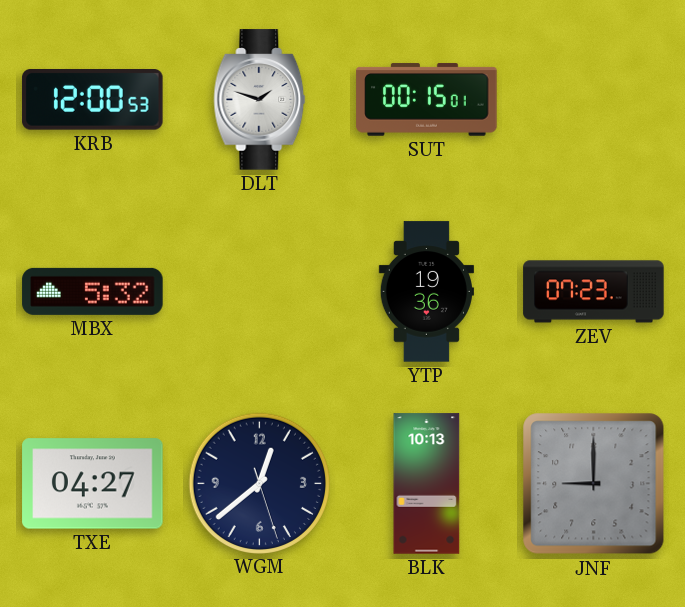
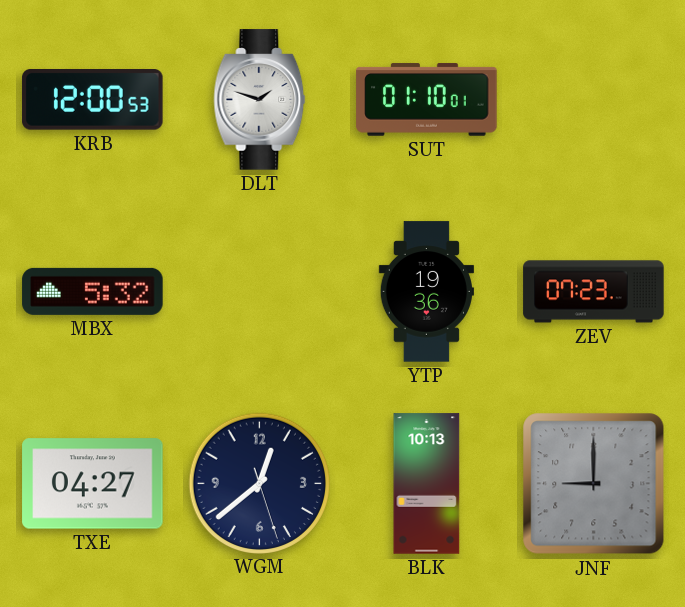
SUT: 00:15 -> 01:10 (427, 100)
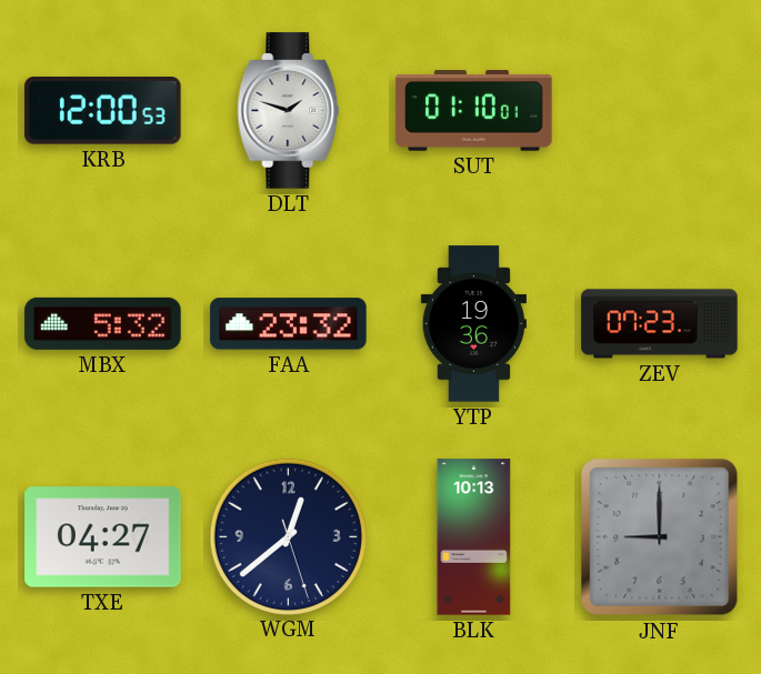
FAA: none -> 23:32 (289, 324)
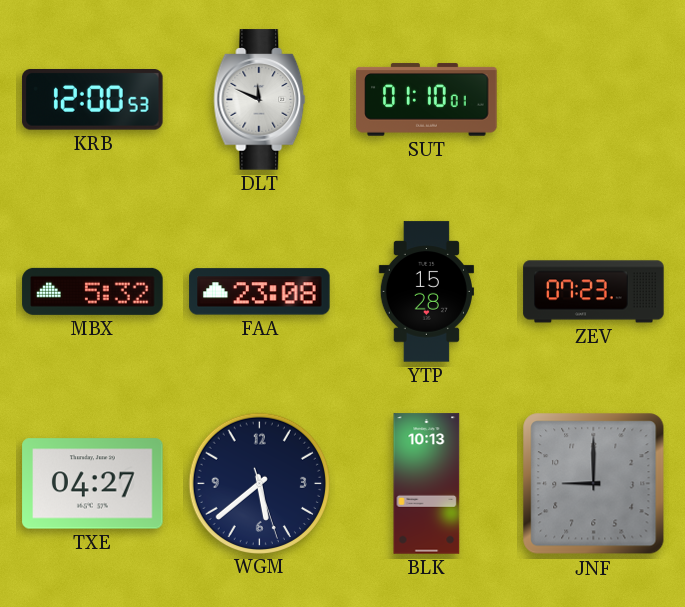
DLT: 1:48 -> 11:49 (260, 100)
FAA: 23:32 -> 23:08 (260, 292)
YTP: 19:36 -> 15:28 (426, 292)
WGM: 12:38 -> 5:38 (259, 483)
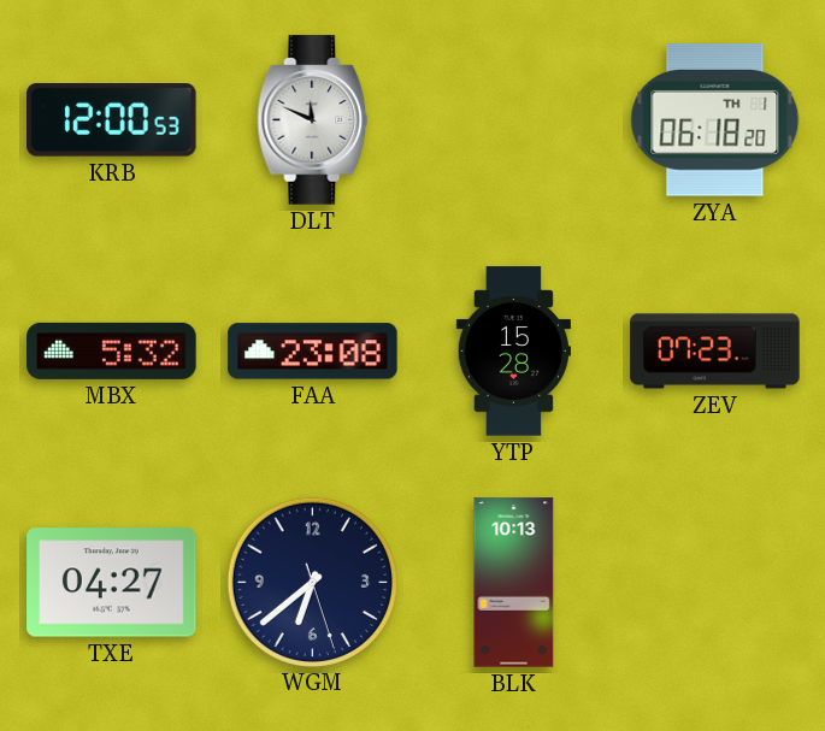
SUT: 01:10 -> none (427, 100)
ZYA: none -> 06:18 (715, 120)
WGM: 5:38 -> 6:38 (312, 582)
JNF: 9:00 -> none (594, 484)
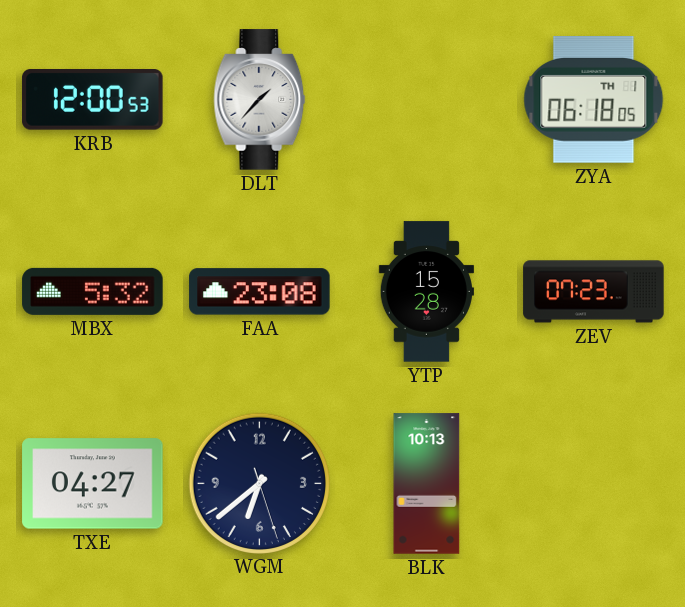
DLT: 11:49 -> 1:37 (260, 100)
ZYA: 06:18:20 -> 06:18:05 (594, 100)
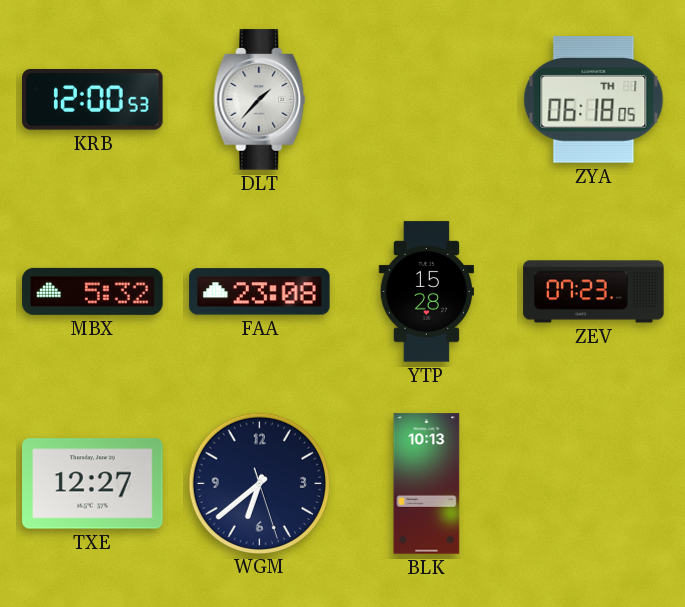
TXE: 04:27 -> 12:27 (93, 484)
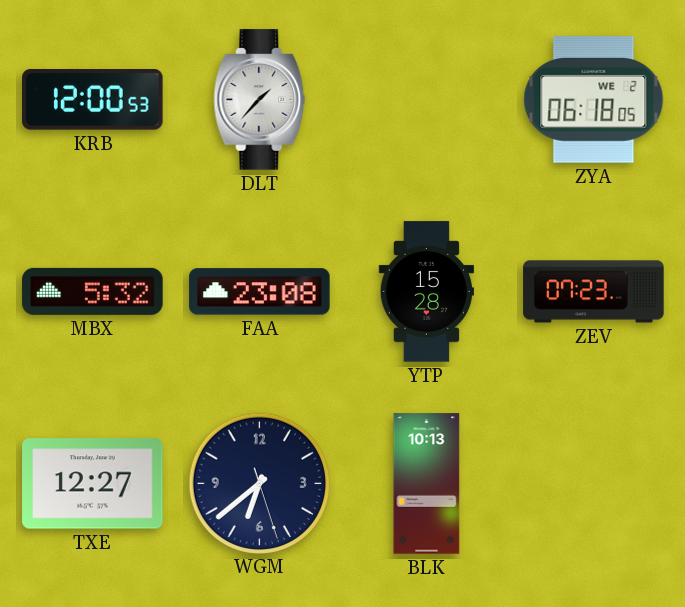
ZYA date: TH 1 -> WE 2 (594, 100)
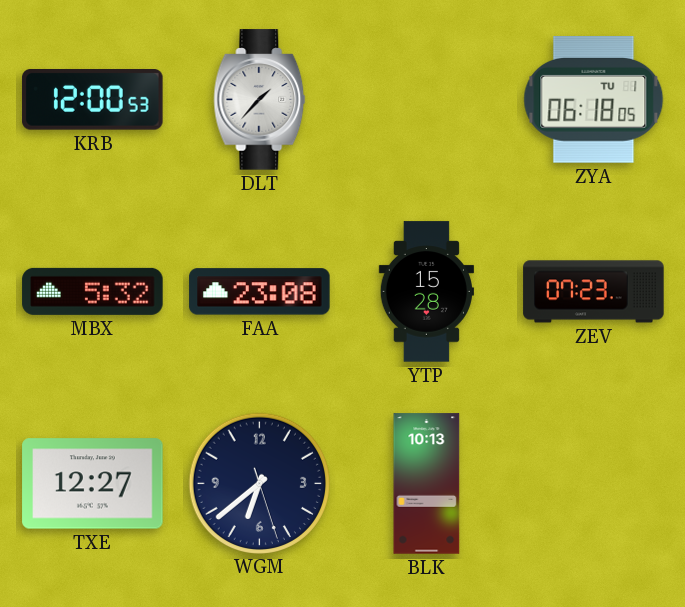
ZYA date: WE 2 -> TU 1 (594, 100)
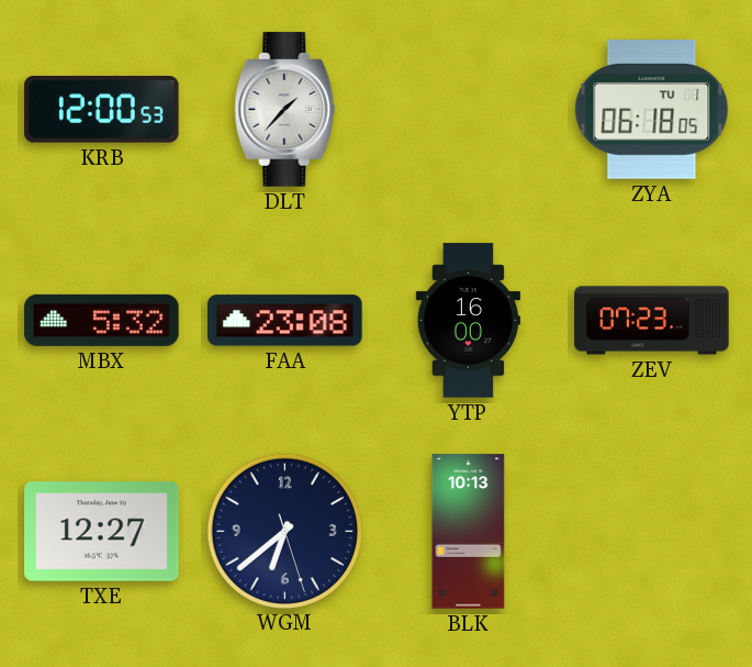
YTP: 15:28 -> 16:00 (468, 321)
